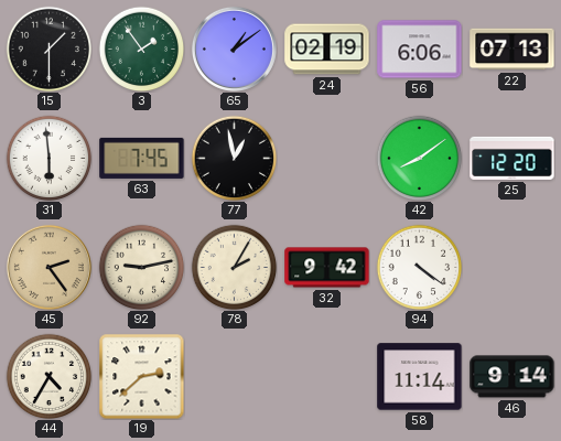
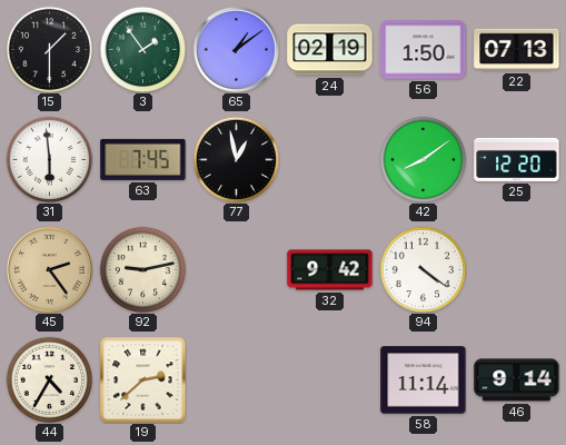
56: 6:06 -> 1:50 (424, 50)
78: 2:05 -> none (234, 267)
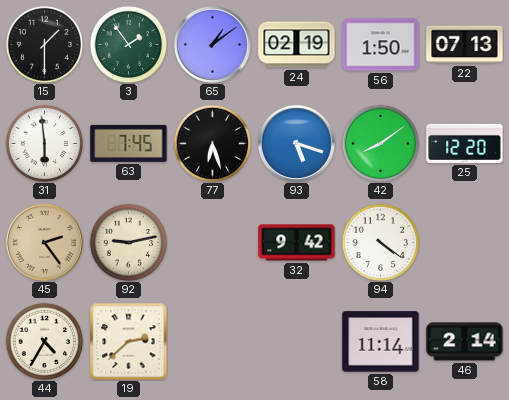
77: 12:58 -> 6:27 (212, 143)
93: none -> 5:18 (296, 143)
46: 9:14 -> 2:14 (465, 342)
